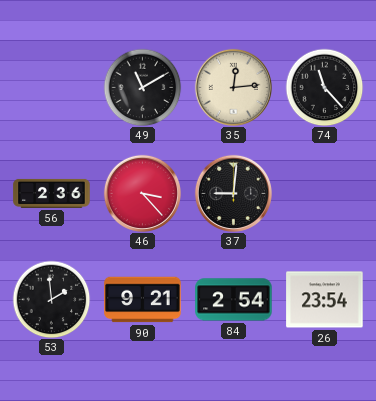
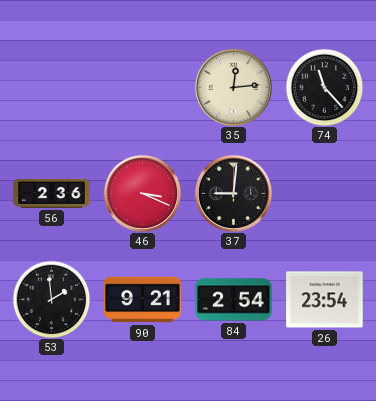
49: 11:10 -> none (142, 87)
46: 3:23 -> 3:19 (142, 193)
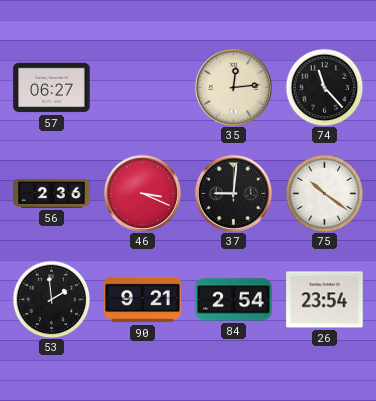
57: none -> 06:27 (52, 88)
75: none -> 10:21 (324, 193)
